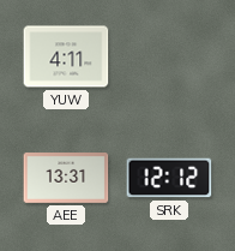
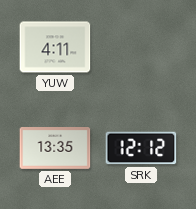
AEE: 13:31 -> 13:35 (55, 149)
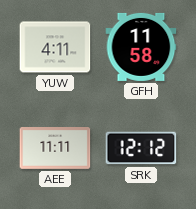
GFH: none -> 11:58 (141, 47)
AEE: 13:35 -> 11:11 (55, 149)
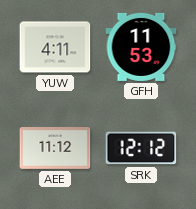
GFH: 11:58 -> 11:53 (141, 47)
AEE: 11:11 -> 11:12 (55, 149)
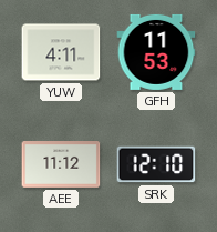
SRK: 12:12 -> 12:10 (156, 164)
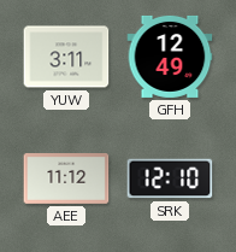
YUW: 4:11 -> 3:11 (66, 57)
GFH: 11:53 -> 12:49 (170, 57)
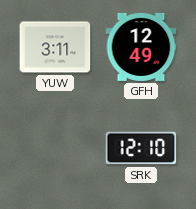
AEE: 11:12 -> none (66, 180)
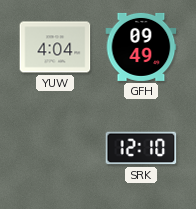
YUW: 3:11 -> 4:04 (55, 47)
GFH: 12:49 -> 09:49 (141, 47)
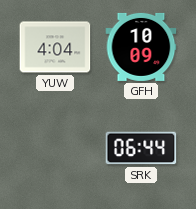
GFH: 09:49 -> 10:09 (141, 47)
SRK: 12:10 -> 06:44 (141, 148)
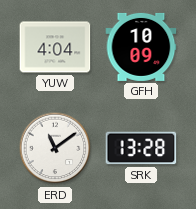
ERD: none -> 11:09 (55, 148)
SRK: 06:44 -> 13:28 (141, 148)
